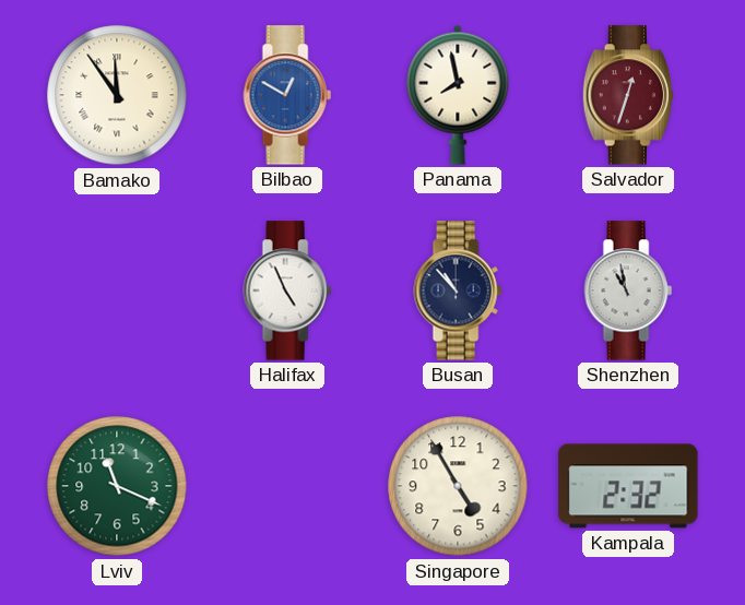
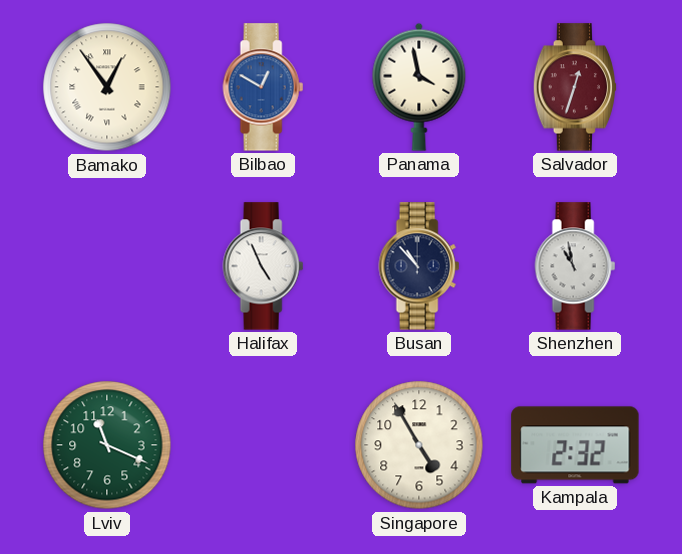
Bamako: 11:54 -> 12:54 (107, 87)
Panama: 7:58 -> 3:58 (419, 87)
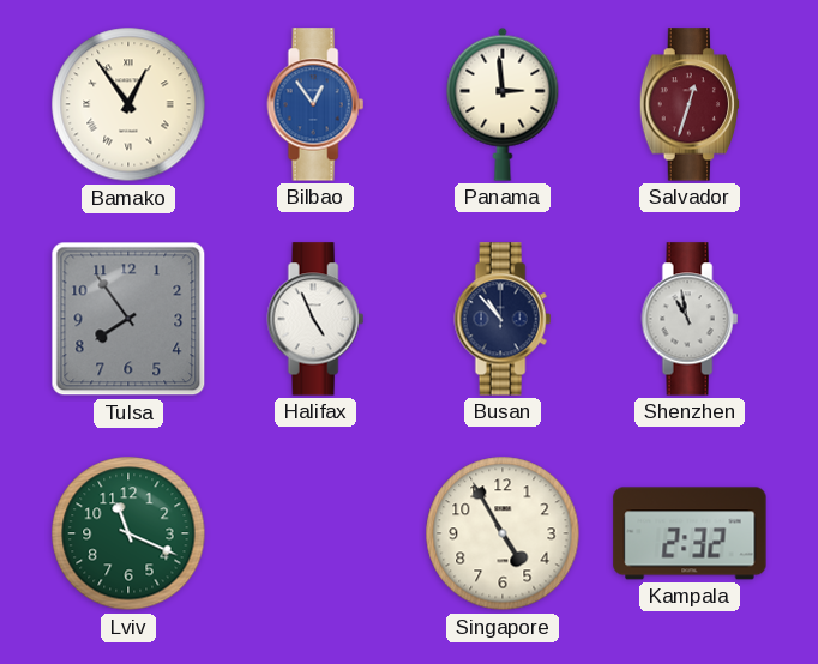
Bilbao: 12:50 -> 12:54 (315, 104)
Panama: 3:58 -> 2:59 (503, 104)
Tulsa: none -> 7:54 (128, 319)
